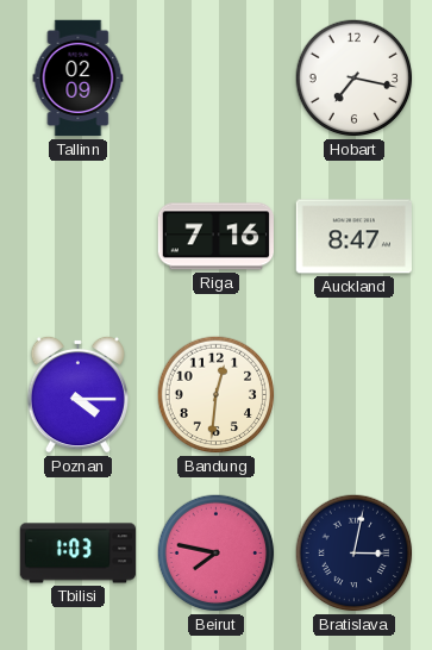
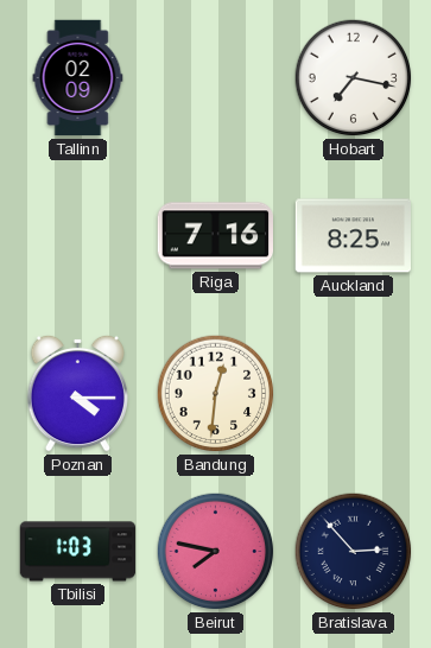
Auckland: 8:47 -> 8:25 (353, 236)
Bratislava: 3:02 -> 2:53 (354, 552)
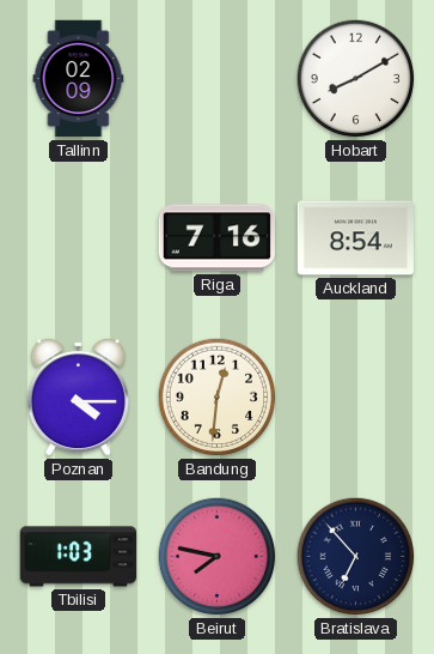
Hobart: 7:17 -> 8:10 (356, 79)
Auckland: 8:25 -> 8:54 (355, 238)
Bratislava: 2:53 -> 6:53 (356, 557)
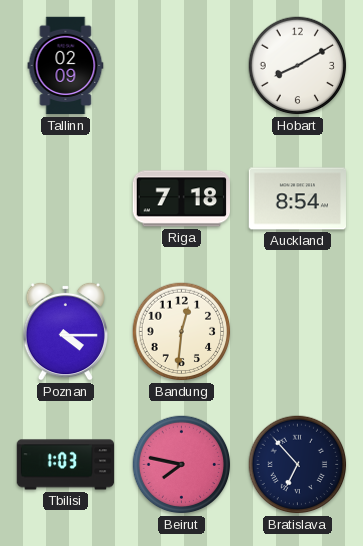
Riga: 7:16 -> 7:18 (181, 199)
